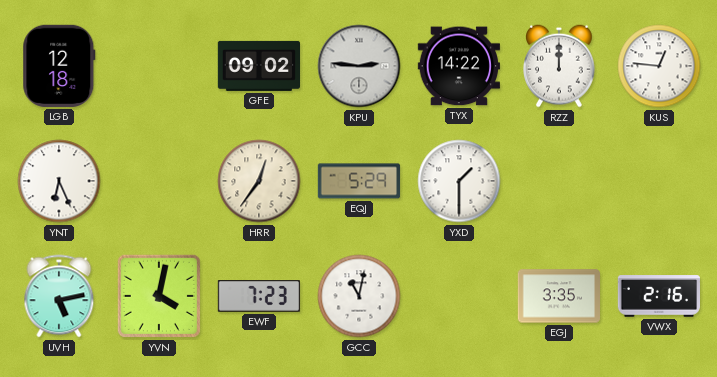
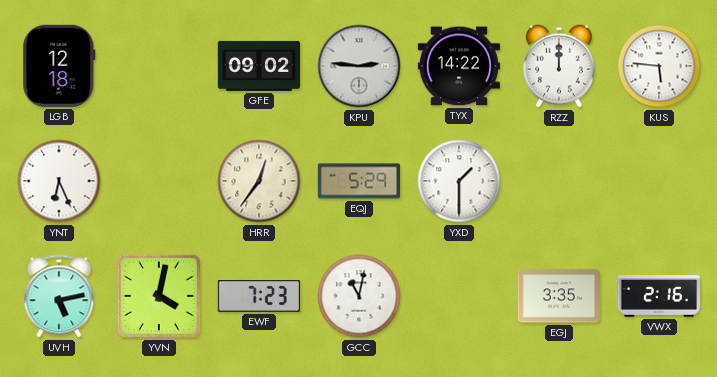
KUS: 12:46 -> 5:46 (659, 66)
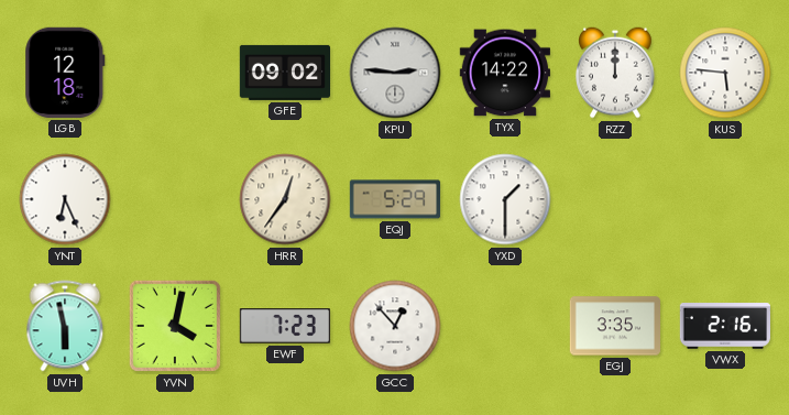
UVH: 5:13 -> 5:58 (65, 326)
GCC: 11:02 -> 12:53 (395, 326)
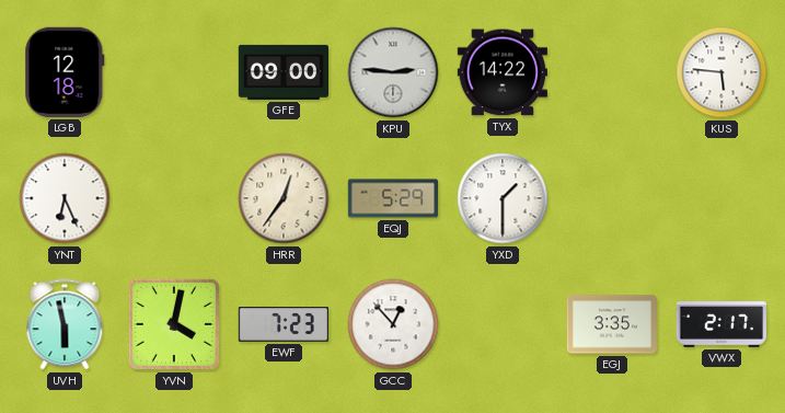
GFE: 09:02 -> 09:00 (282, 72)
RZZ: 12:00 -> none (615, 73)
VWX: 2:16 -> 2:17 (720, 324)
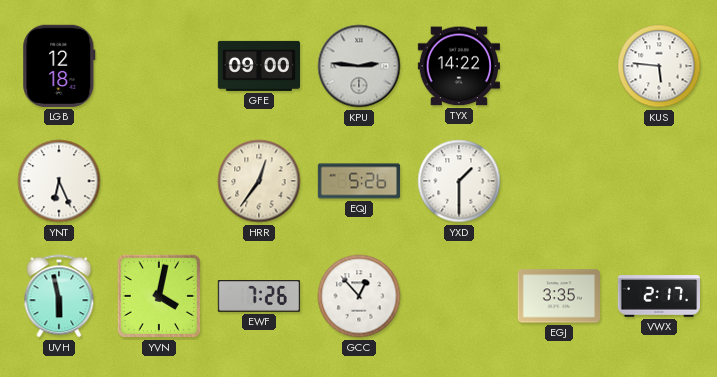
EQJ: 5:29 -> 5:26 (359, 181)
EWF: 7:23 -> 7:26 (258, 296)
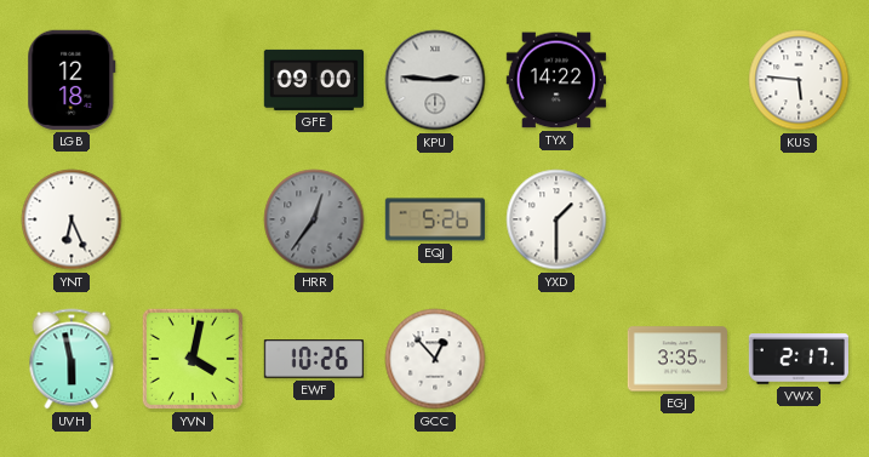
HRR dial: cream -> grey (314, 219)
EWF: 7:26 -> 10:26 (313, 359)
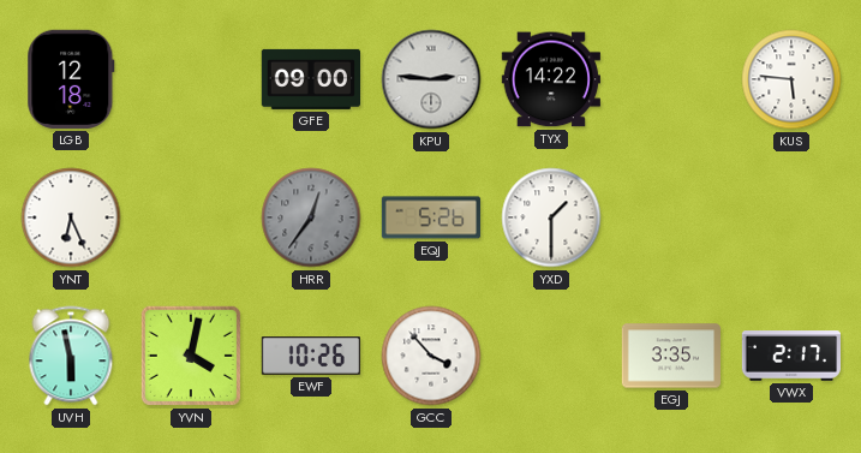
GCC: 12:53 -> 3:53 (431, 356)
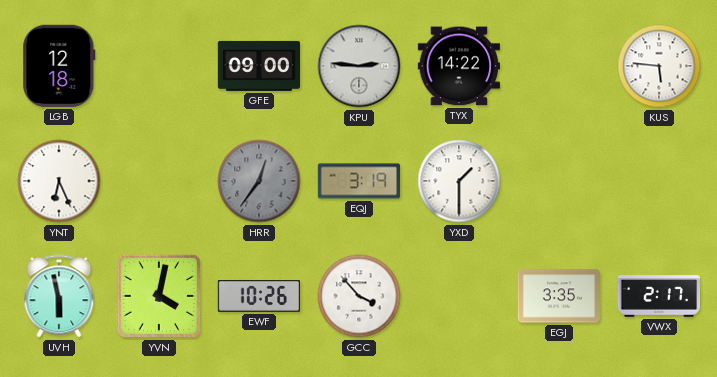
EQJ: 5:26 -> 3:19 (359, 181)
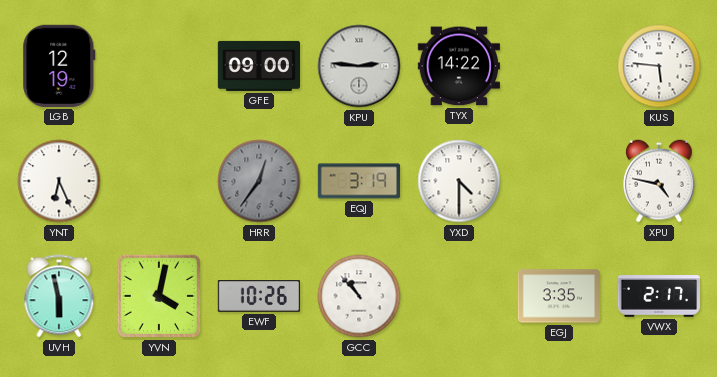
LGB: 12:18 -> 12:19 (59, 66)
YXD: 1:30 -> 4:30 (459, 181)
XPU: none -> 4:47 (659, 181)
GCC: 3:53 -> 10:53 (359, 296)
